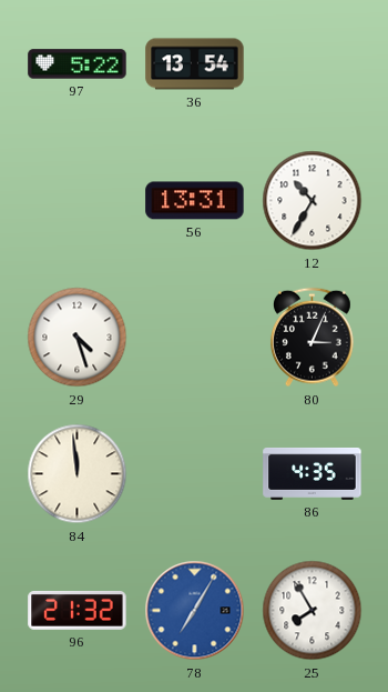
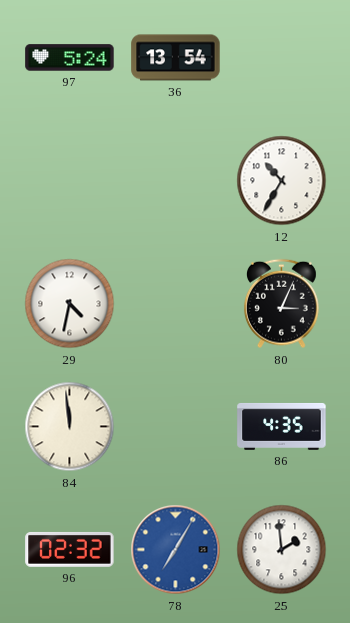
97: 5:22 -> 5:24 (70, 58)
56: 13:31 -> none (195, 201)
29: 4:27 -> 4:32 (70, 304)
96: 21:32 -> 02:32 (70, 549)
25: 7:55 -> 1:59 (282, 550)
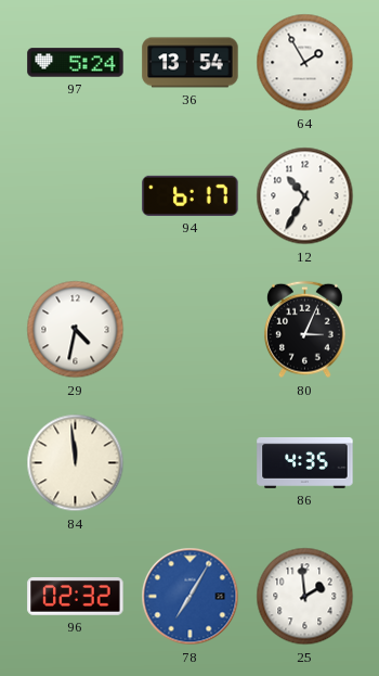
64: none -> 1:55 (305, 63)
94: none -> 6:17 (191, 195)
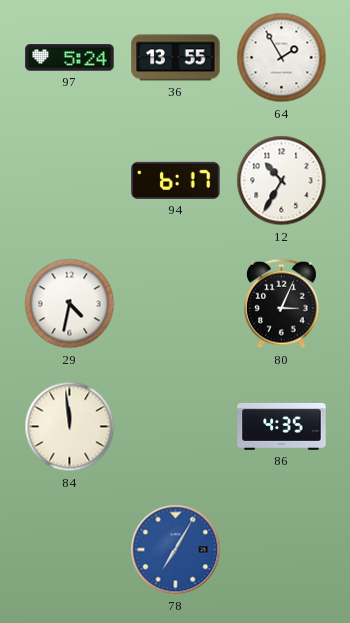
36: 13:54 -> 13:55 (176, 58)
96: 02:32 -> none (76, 596)
25: 1:59 -> none (305, 597)
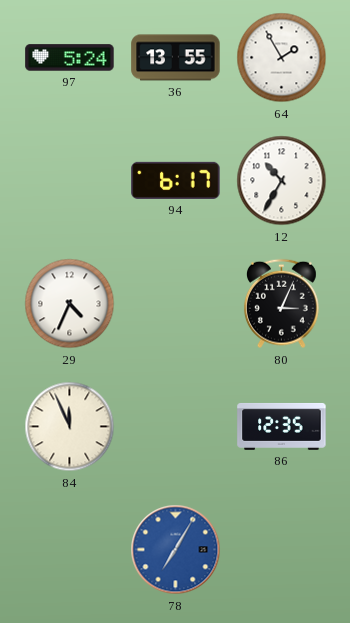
29: 4:32 -> 4:34 (70, 304)
84: 11:59 -> 11:56 (70, 427)
86: 4:35 -> 12:35 (282, 426)
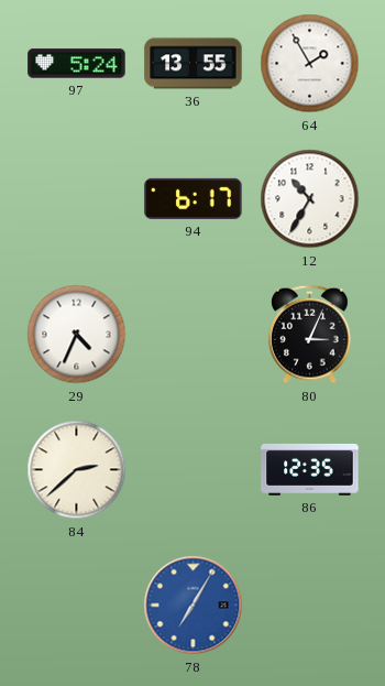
84: 11:56 -> 2:38 (77, 470)
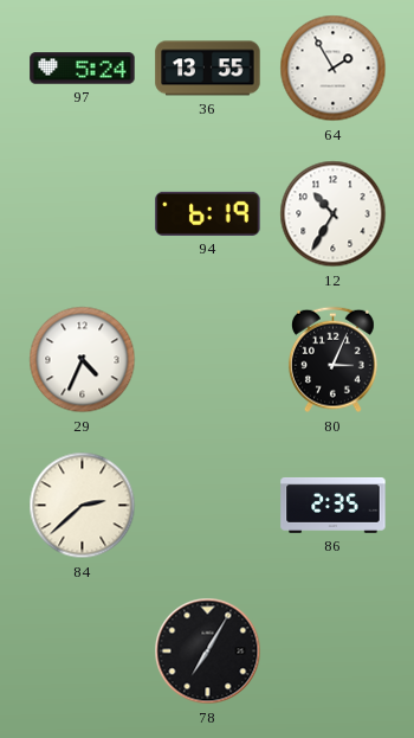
94: 6:17 -> 6:19 (208, 213)
86: 12:35 -> 2:35 (334, 505)
78 dial: blue -> black (208, 652)
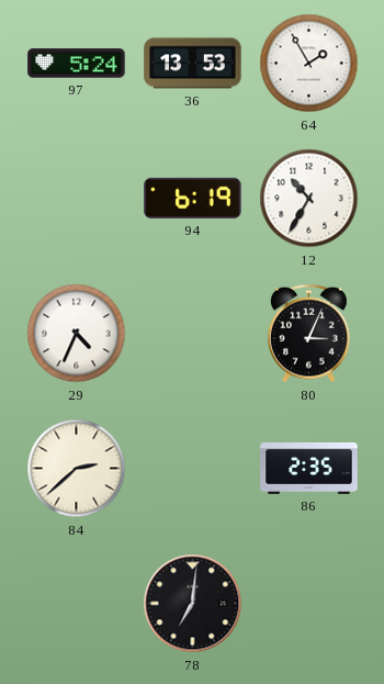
36: 13:55 -> 13:53 (193, 64)
78: 7:05 -> 7:01 (193, 604)
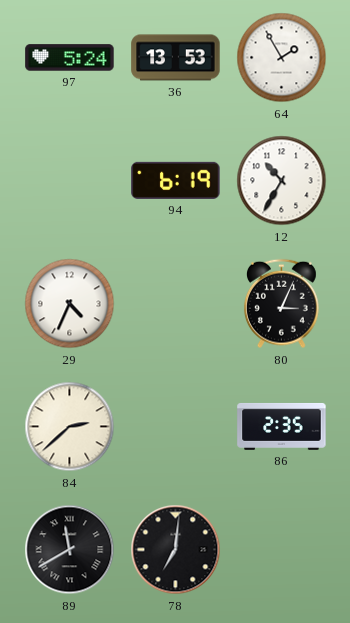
89: none -> 11:40 (70, 550)
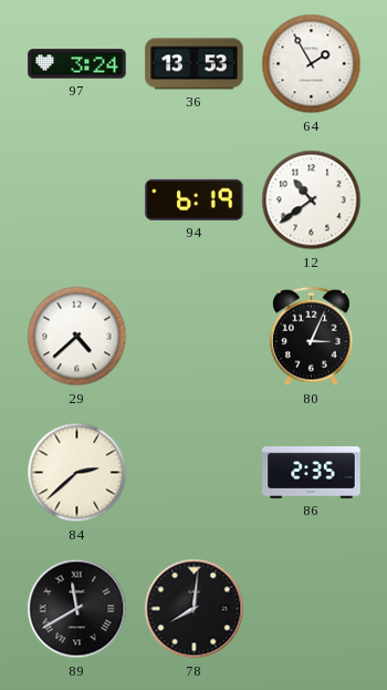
97: 5:24 -> 3:24 (77, 64)
12: 10:35 -> 10:39 (312, 200)
29: 4:34 -> 4:38 (77, 337)
78: 7:01 -> 8:01 (195, 609)
